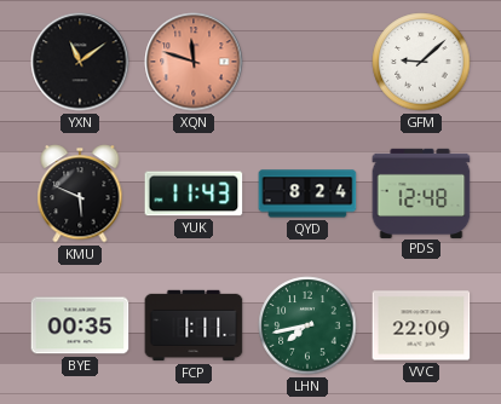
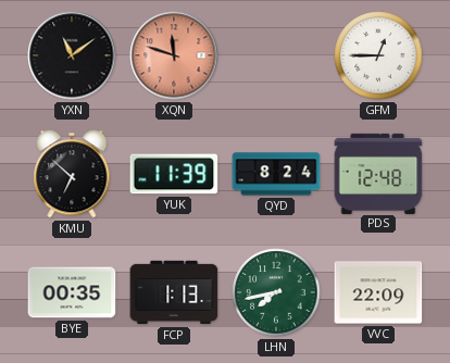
GFM: 9:08 -> 12:45 (378, 55)
KMU: 5:49 -> 6:52 (72, 174)
YUK: 11:43 -> 11:39 (174, 174)
FCP: 1:11 -> 1:13 (174, 292)
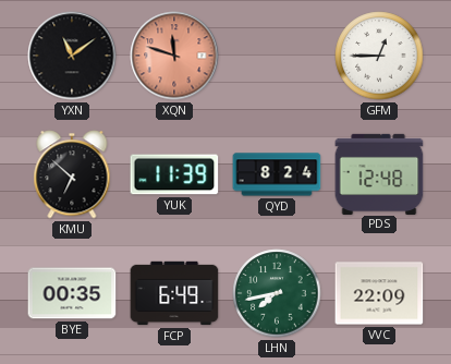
FCP: 1:13 -> 6:49 (174, 293)
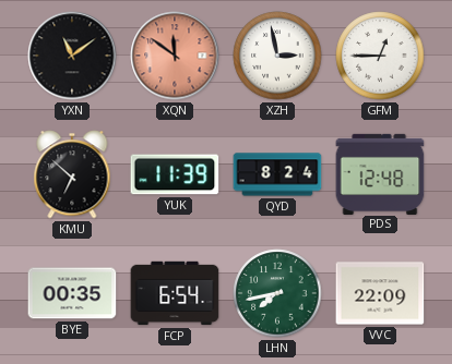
XQN: 11:48 -> 11:51 (175, 56)
XZH: none -> 2:58 (277, 56)
FCP: 6:49 -> 6:54 (175, 293)
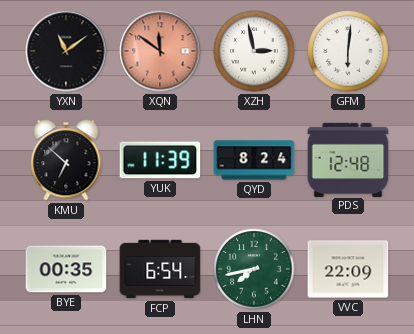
GFM: 12:45 -> 6:01 (348, 51)
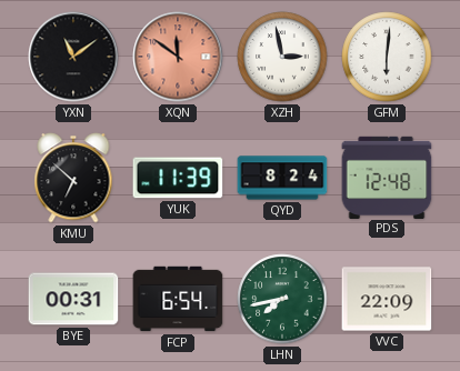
BYE: 00:35 -> 00:31 (73, 299)
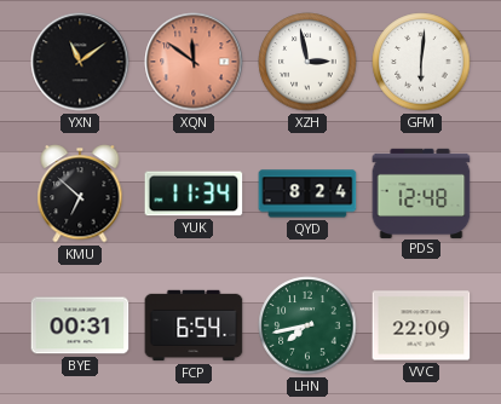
YUK: 11:39 -> 11:34 (194, 194)
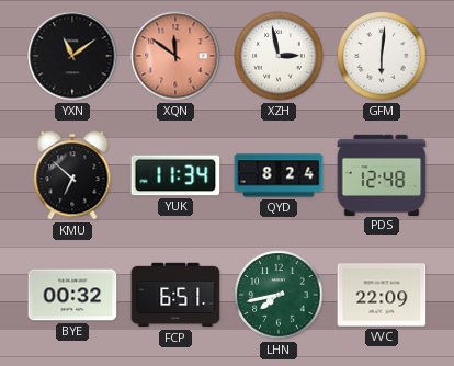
BYE: 00:31 -> 00:32 (72, 295)
FCP: 6:54 -> 6:51 (175, 295)
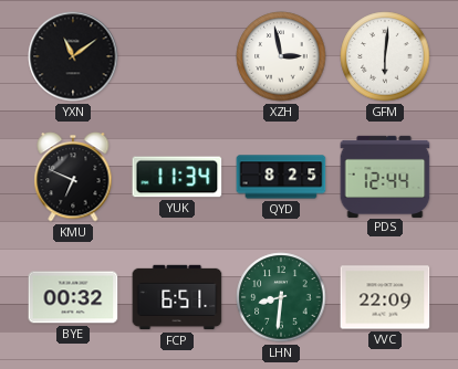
XQN: 11:51 -> none (175, 56)
KMU: 6:52 -> 6:49 (73, 177)
QYD: 8:24 -> 8:25 (281, 177)
PDS: 12:48 -> 12:44 (385, 176)
LHN: 7:43 -> 8:31 (281, 297)
